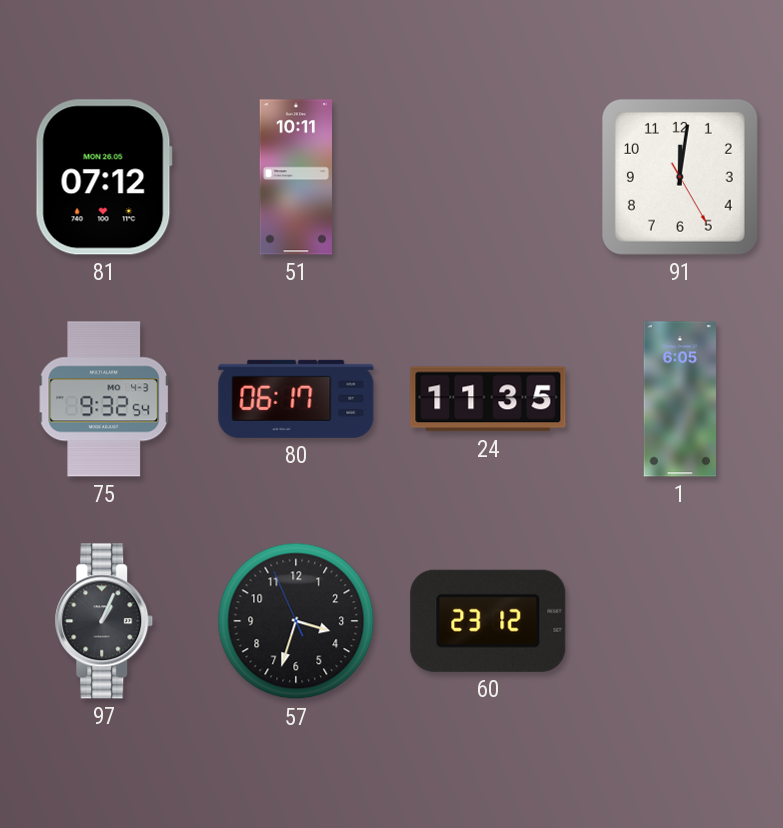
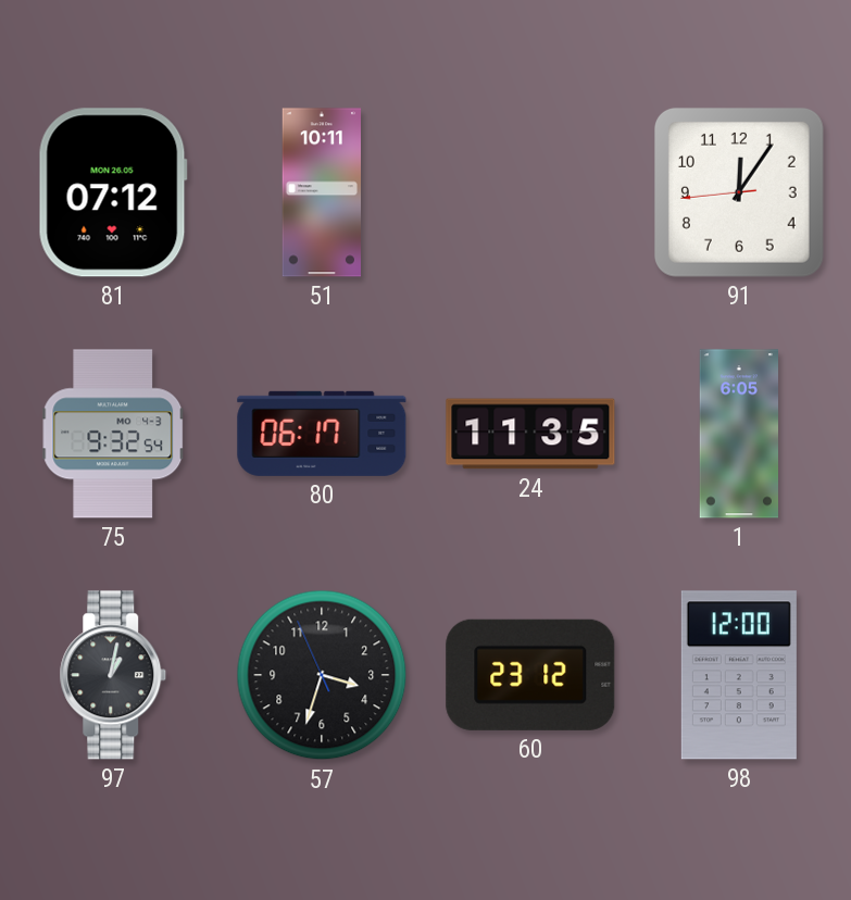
91: 12:01 -> 12:05 (739, 192)
97: 1:04 -> 1:02 (113, 675)
98: none -> 12:00 (739, 675)
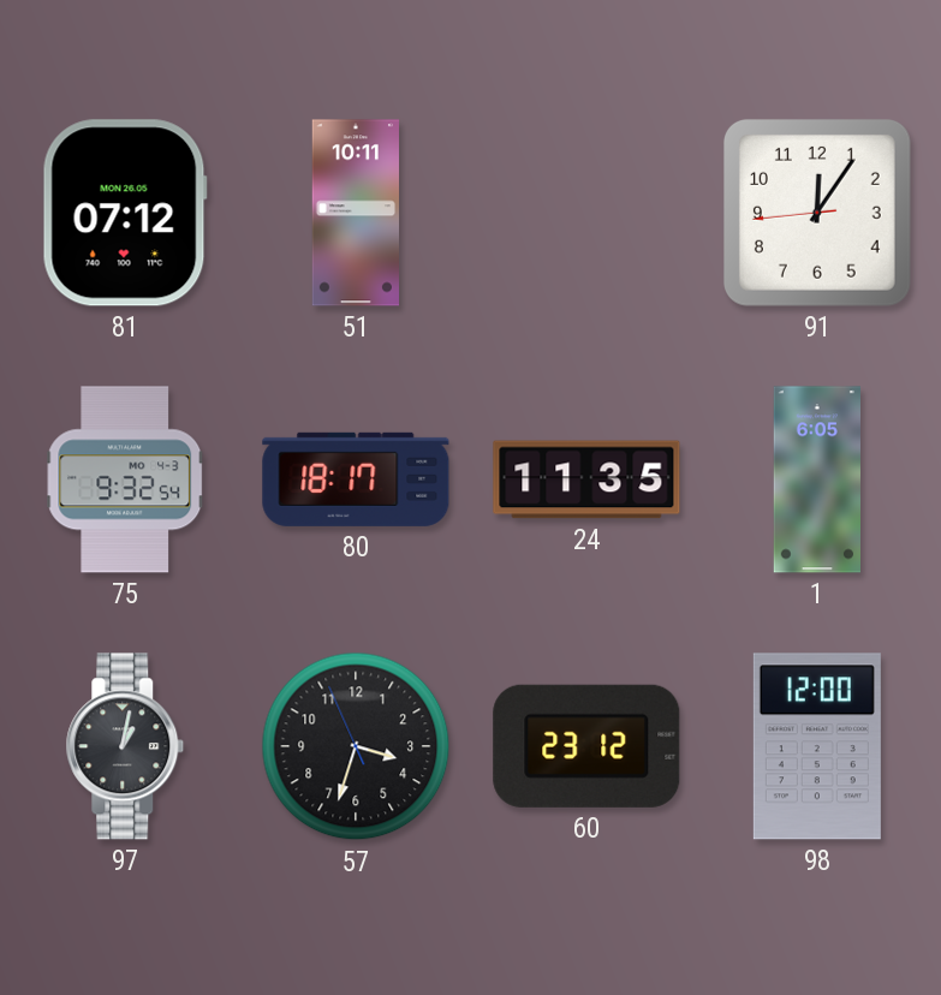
80: 06:17 -> 18:17 (356, 479)
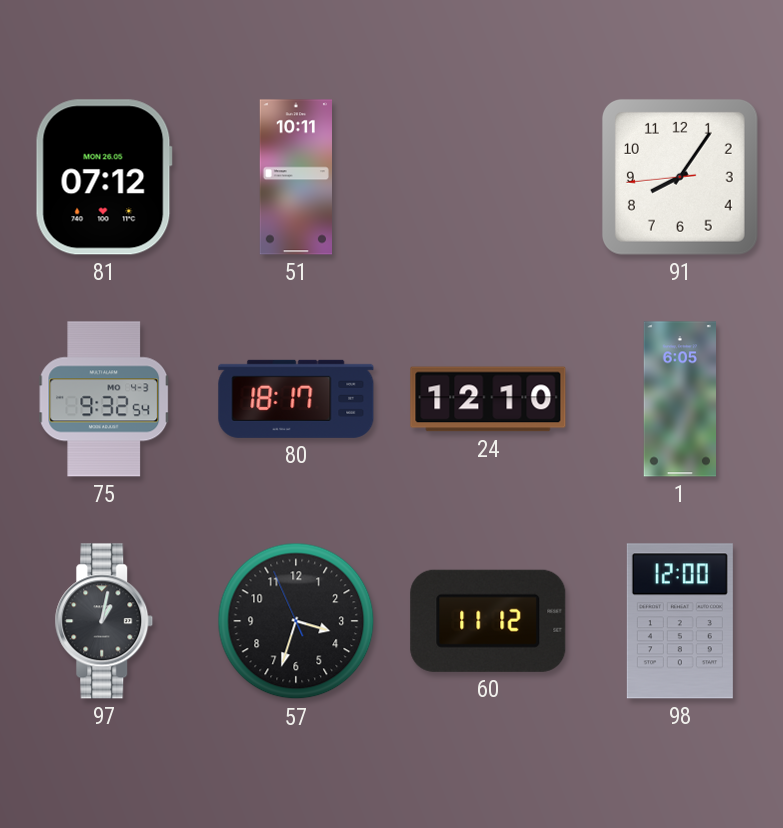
91: 12:05 -> 8:05 (680, 177)
24: 11:35 -> 12:10 (488, 399)
60: 23:12 -> 11:12 (488, 621)
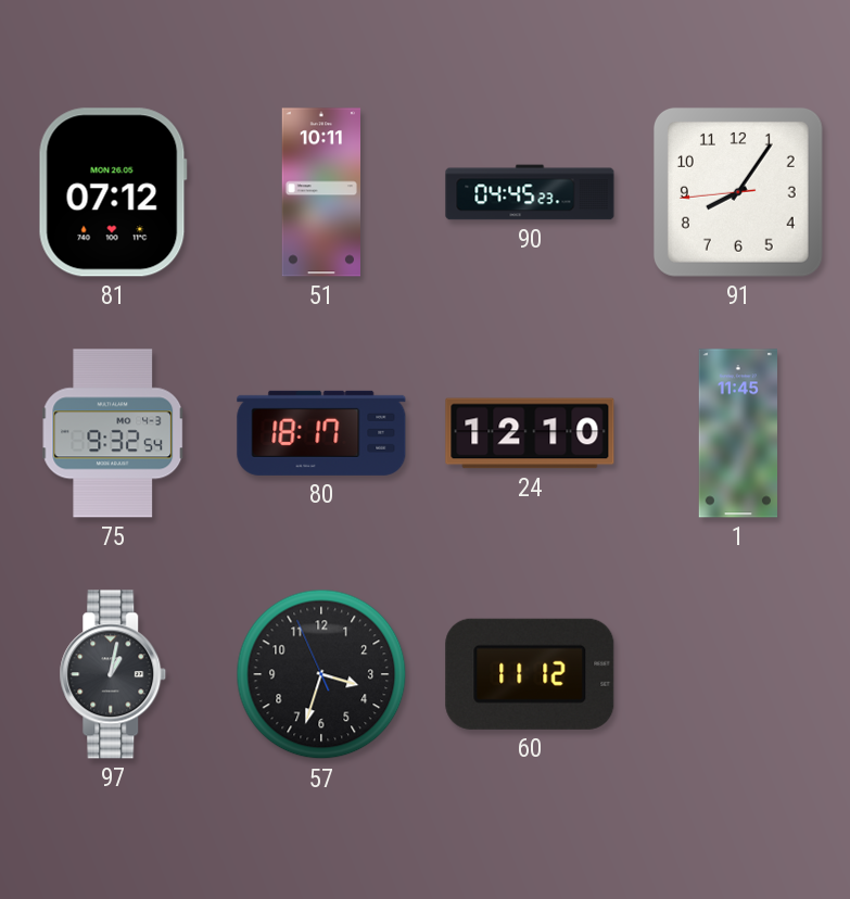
90: none -> 04:45 (530, 192)
1: 6:05 -> 11:45 (737, 433)
98: 12:00 -> none (680, 621)
